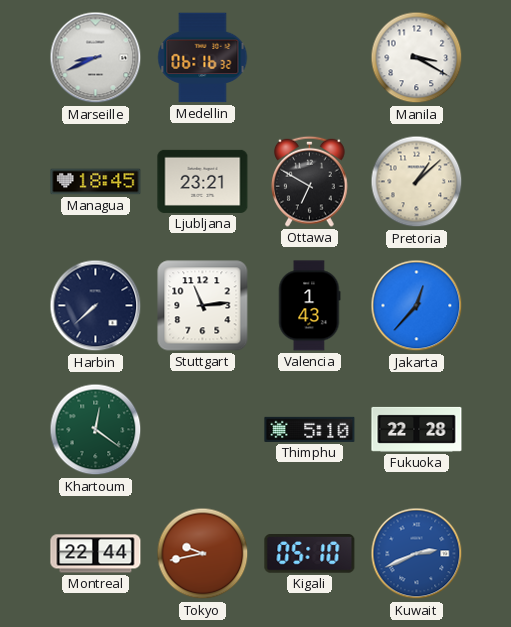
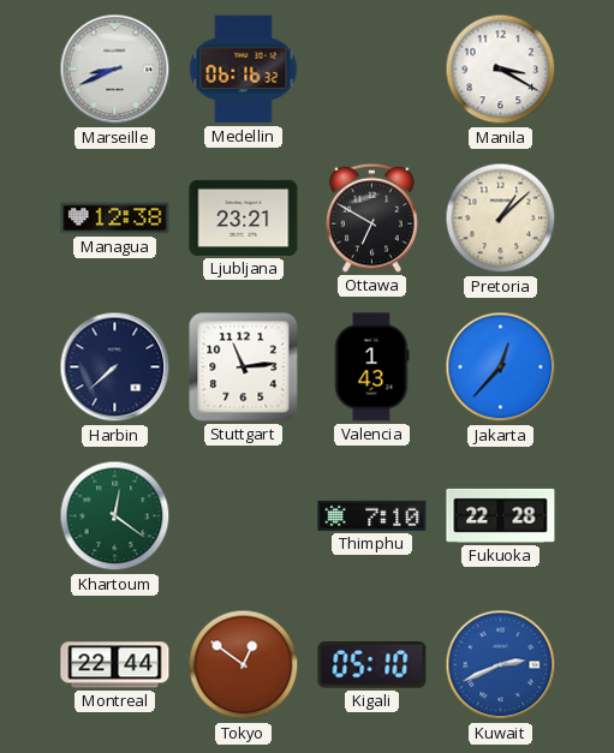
Managua: 18:45 -> 12:38 (115, 219)
Thimphu: 5:10 -> 7:10 (372, 515)
Tokyo: 9:43 -> 12:51 (244, 665)
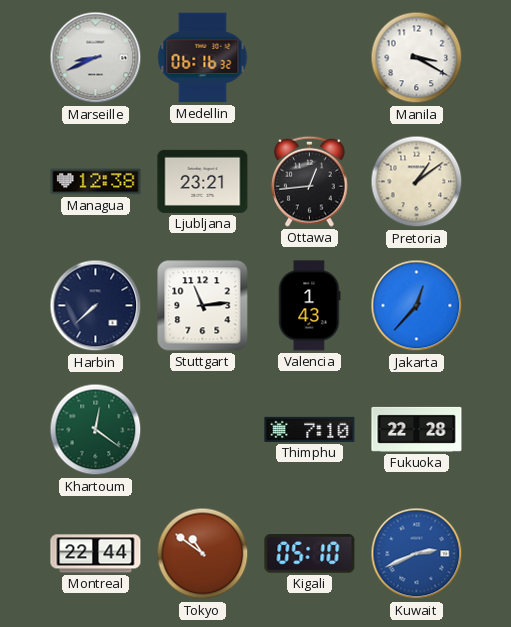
Ottawa: 6:50 -> 12:44 (310, 181)
Pretoria: 1:08 -> 1:09 (417, 182)
Tokyo: 12:51 -> 10:51 (203, 554)
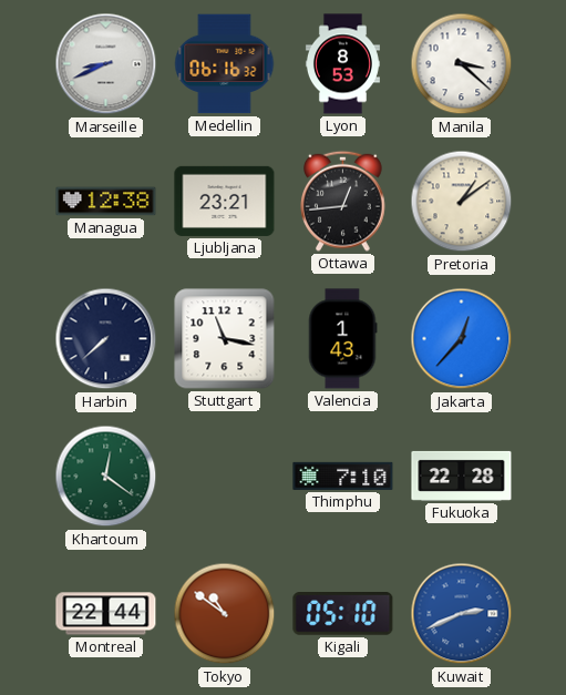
Lyon: none -> 8:53 (342, 64)
Manila: 3:20 -> 3:22 (462, 64)
Stuttgart: 11:14 -> 11:17 (225, 339)
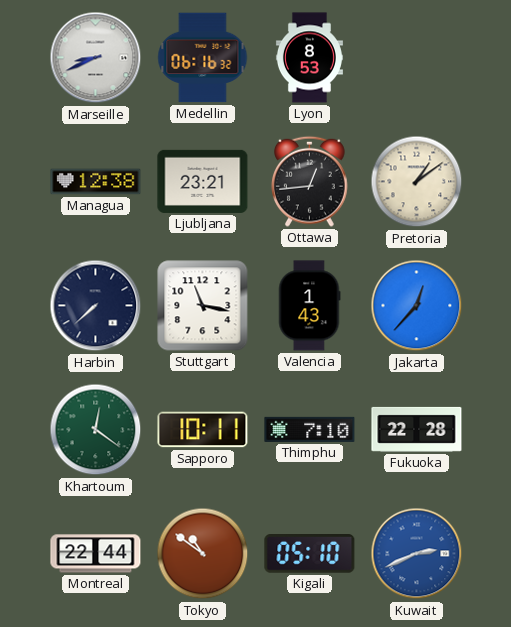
Manila: 3:22 -> none (462, 64)
Sapporo: none -> 10:11 (203, 430)
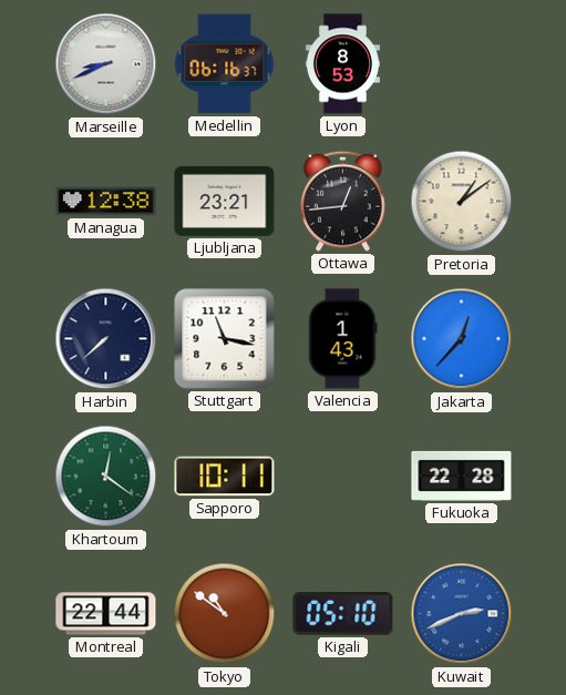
Medellin: 06:16:32 -> 06:16:37 (225, 64)
Thimphu: 7:10 -> none (310, 429)
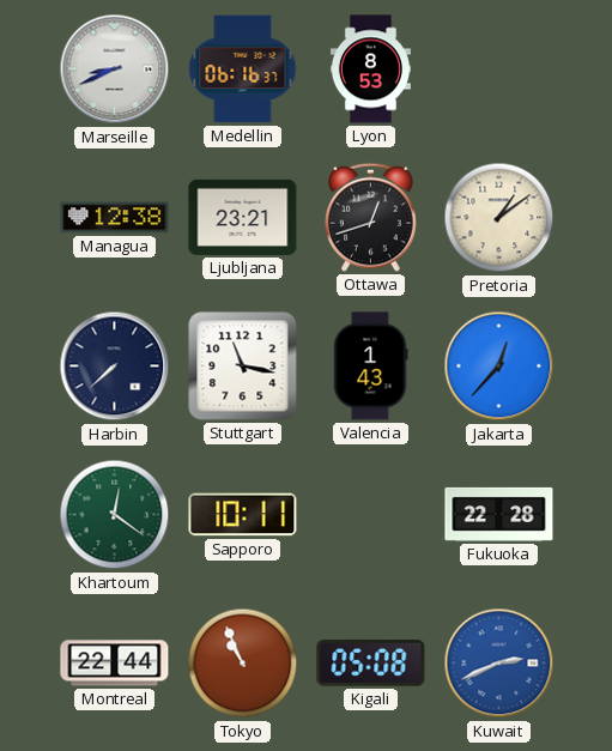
Ottawa: 12:44 -> 12:42 (371, 217)
Tokyo: 10:51 -> 10:56 (243, 664)
Kigali: 05:10 -> 05:08 (371, 664)
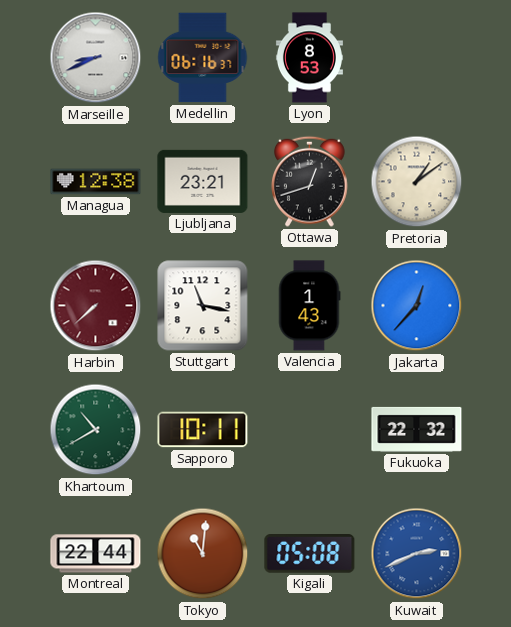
Harbin dial: navy -> burgundy (96, 306)
Khartoum: 12:21 -> 10:40 (96, 430)
Fukuoka: 22:28 -> 22:32 (417, 429)
Tokyo: 10:56 -> 11:01 (203, 554)
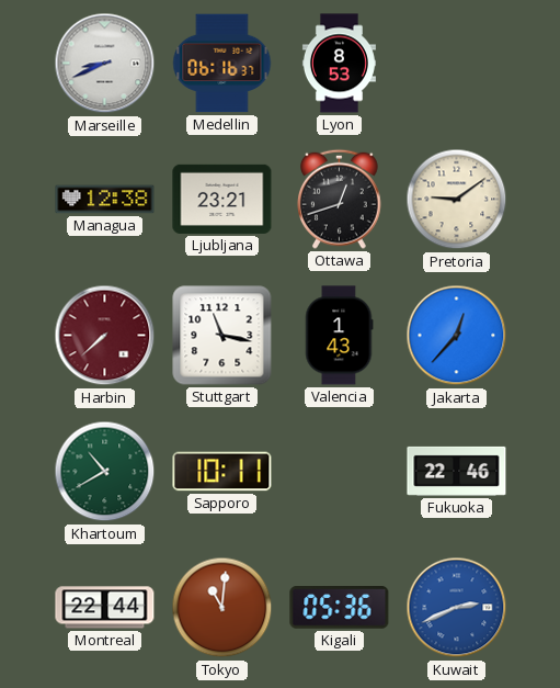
Pretoria: 1:09 -> 9:09 (457, 200)
Fukuoka: 22:32 -> 22:46 (457, 471)
Kigali: 05:08 -> 05:36 (340, 608)
